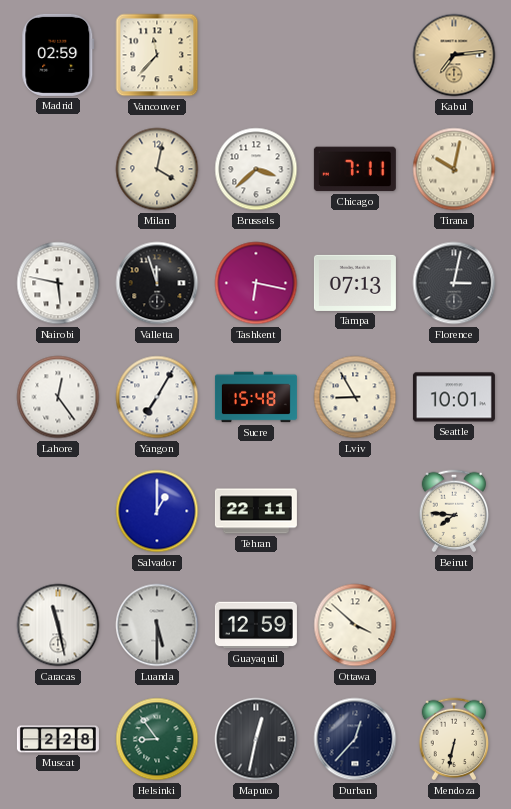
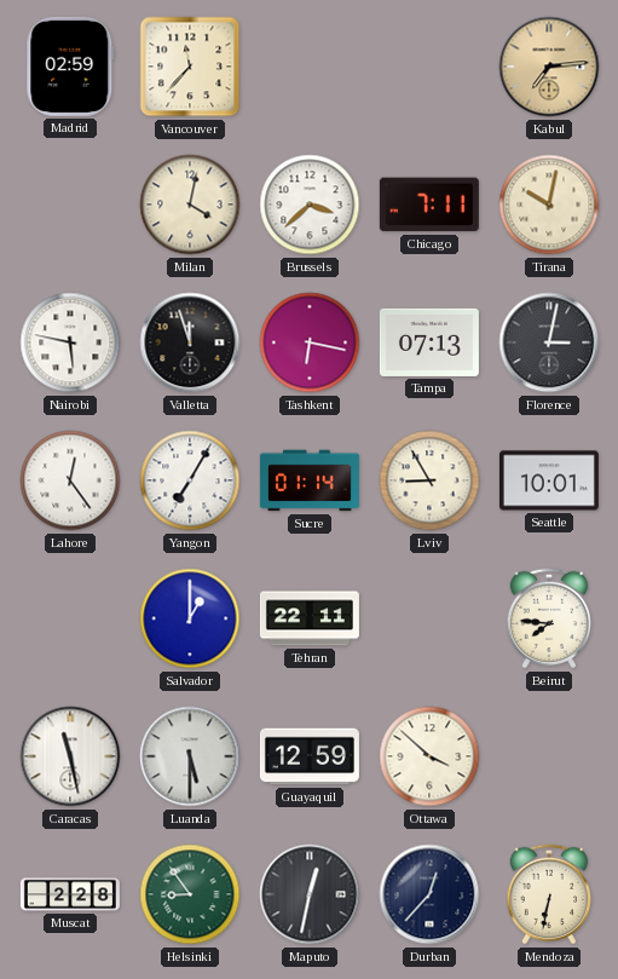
Sucre: 15:48 -> 01:14 (310, 480)
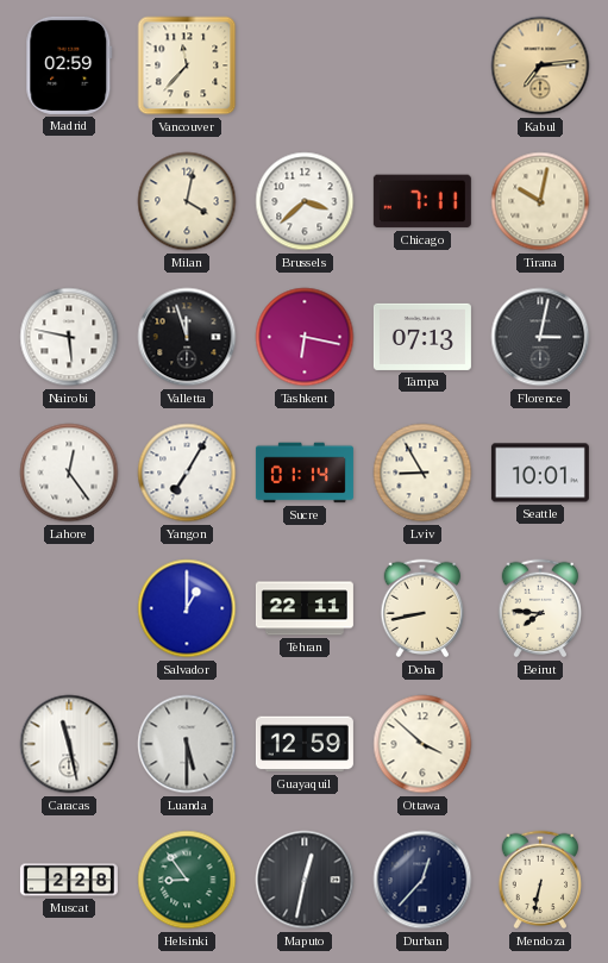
Doha: none -> 8:43 (422, 608)
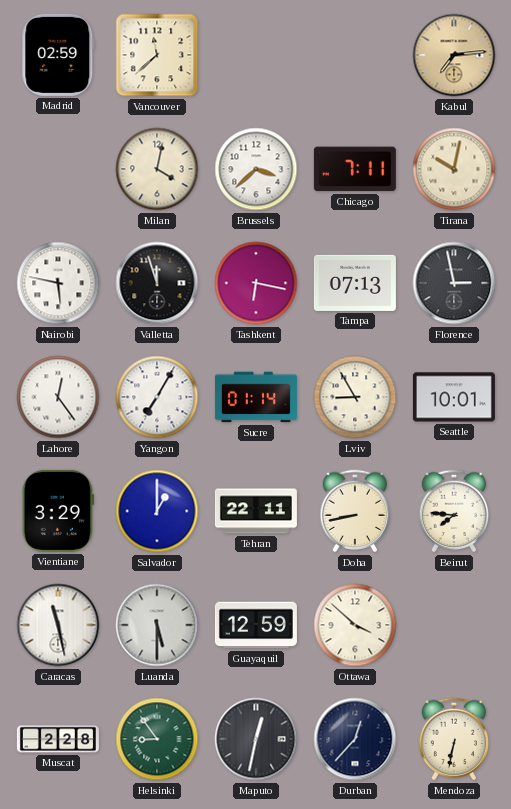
Vancouver: 11:37 -> 11:38 (157, 55)
Florence: 3:02 -> 2:58 (454, 283)
Vientiane: none -> 3:29 (58, 511)
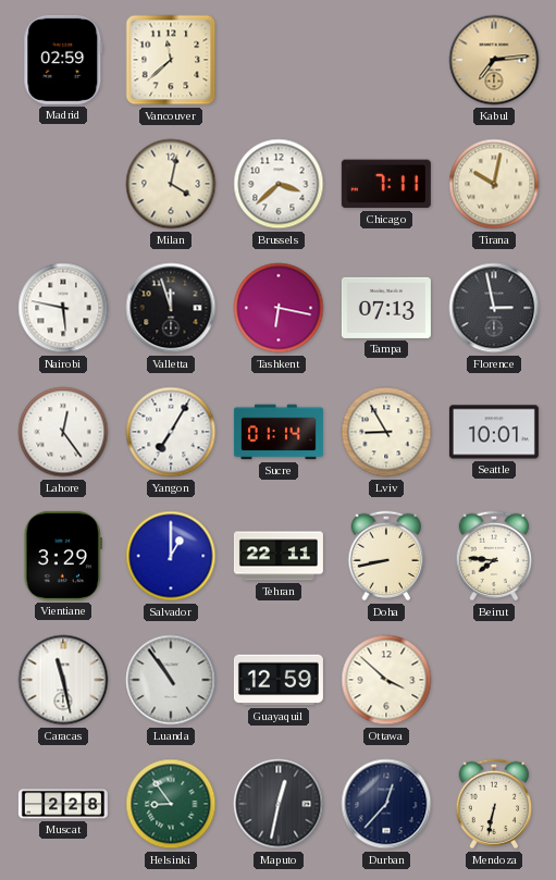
Luanda: 5:30 -> 10:54 (171, 680)
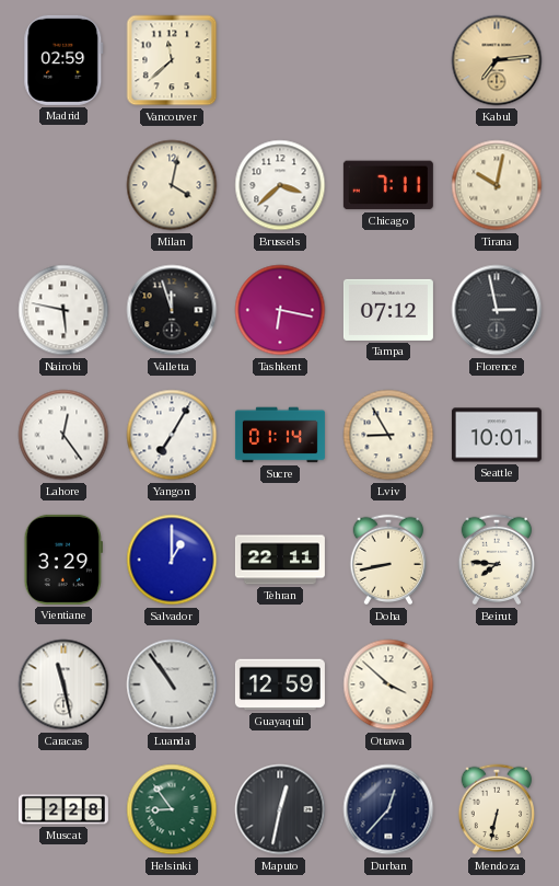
Tampa: 07:13 -> 07:12 (388, 310)
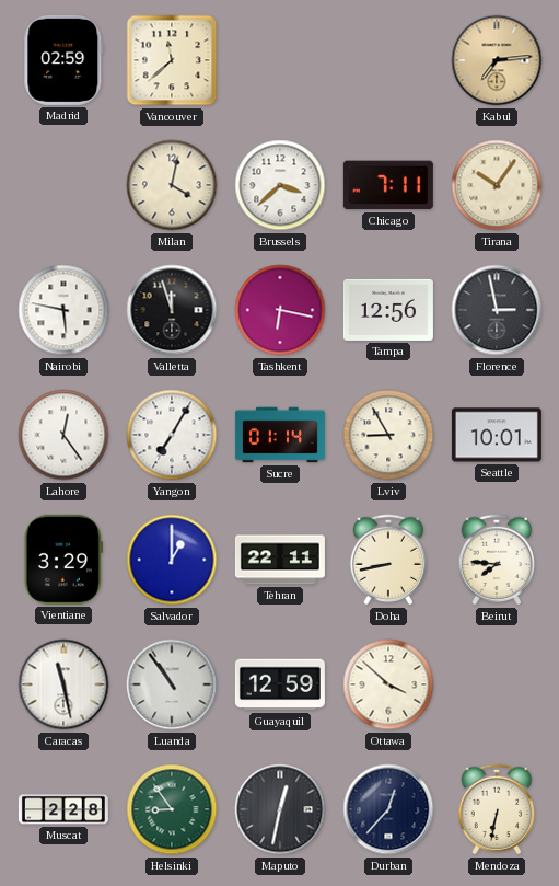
Tirana: 10:02 -> 10:06 (497, 185)
Tampa: 07:12 -> 12:56 (388, 310)
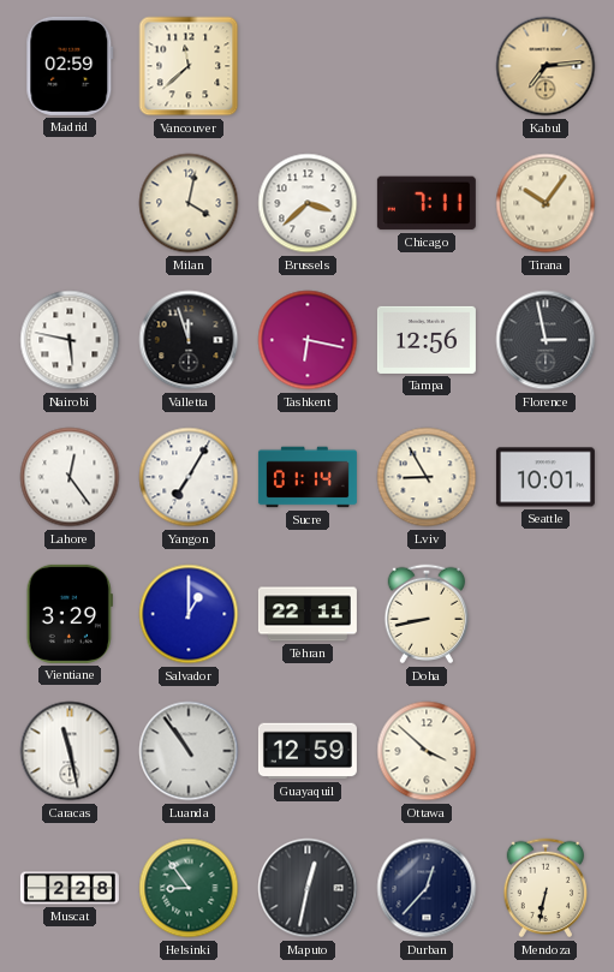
Beirut: 7:46 -> none (497, 560)
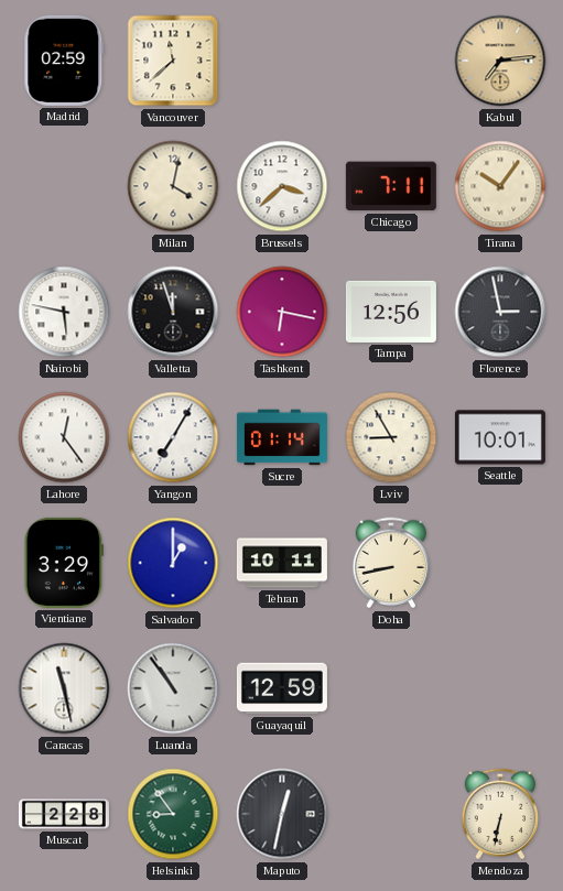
Tehran: 22:11 -> 10:11 (282, 563)
Ottawa: 3:52 -> none (427, 751)
Durban: 12:37 -> none (427, 888)
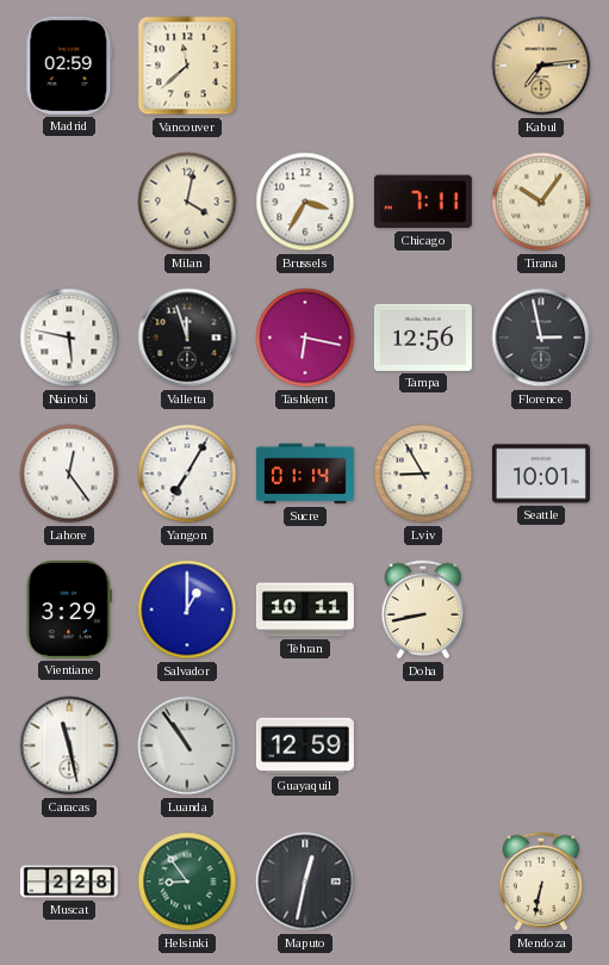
Brussels: 3:38 -> 3:35 (305, 202)
